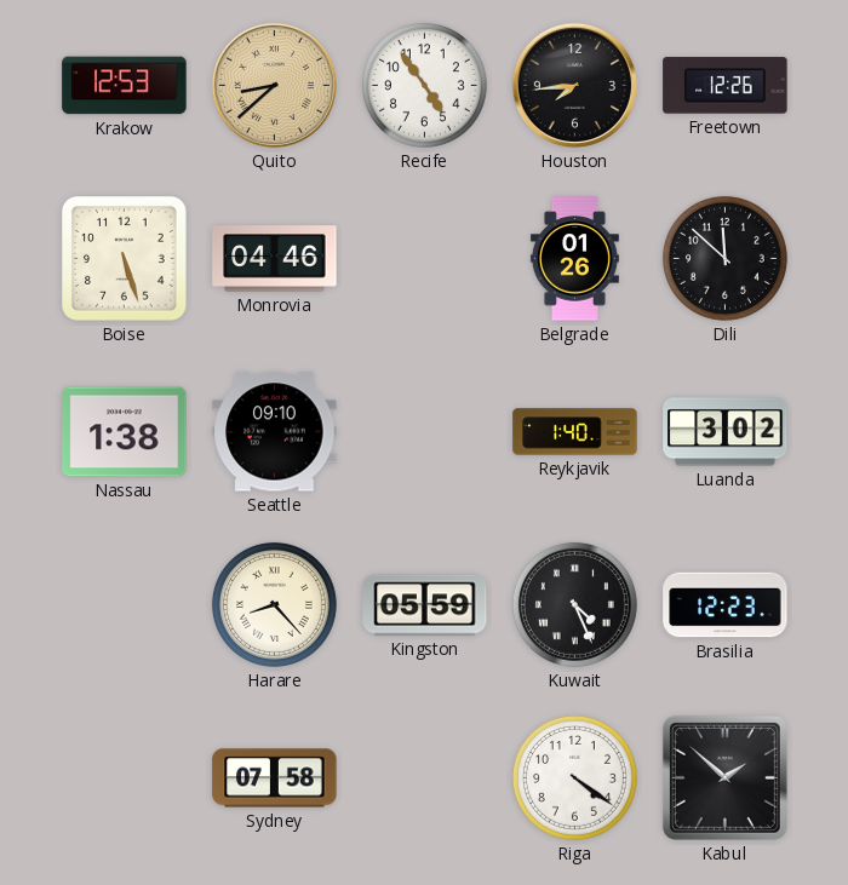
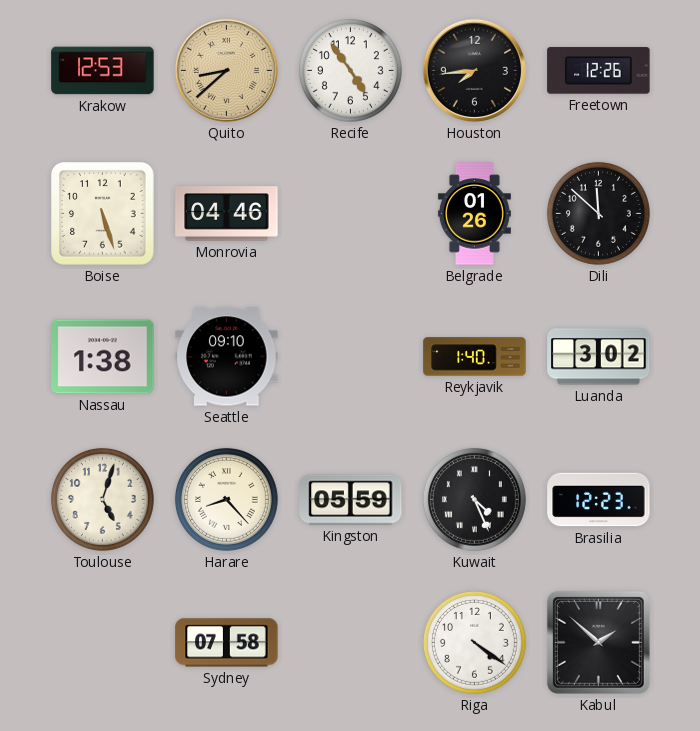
Toulouse: none -> 5:03 (102, 499)
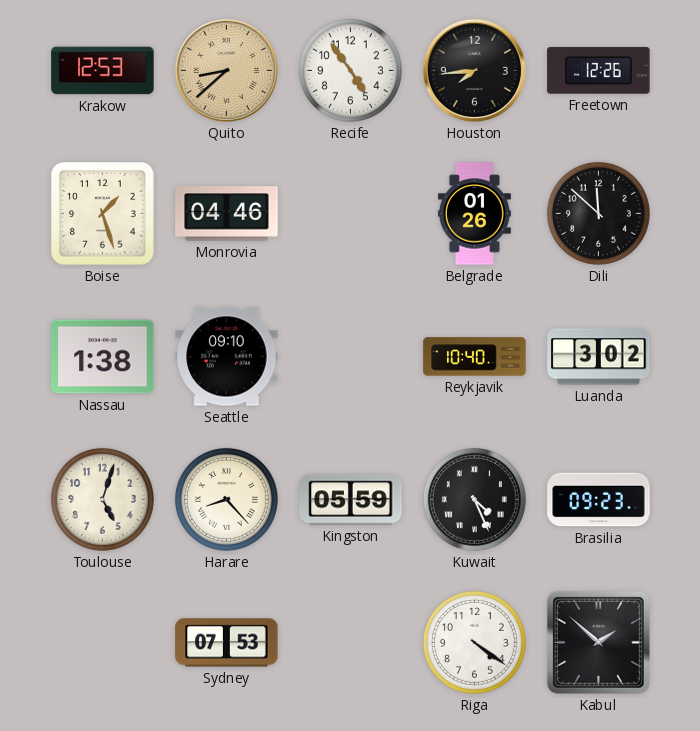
Boise: 5:27 -> 1:27 (103, 214)
Reykjavik: 1:40 -> 10:40 (475, 357)
Brasilia: 12:23 -> 09:23 (599, 500)
Sydney: 07:58 -> 07:53 (227, 643)
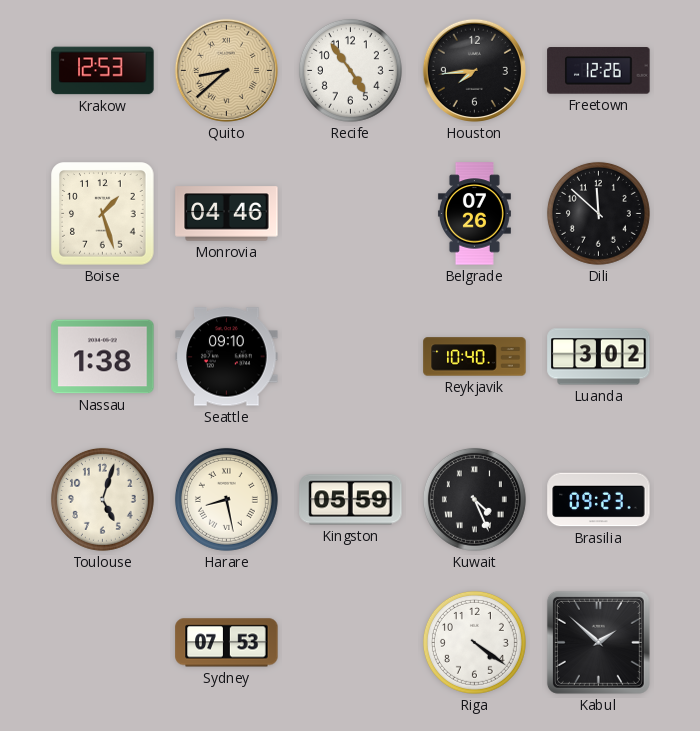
Belgrade: 01:26 -> 07:26 (474, 214)
Harare: 8:23 -> 8:28 (226, 499)
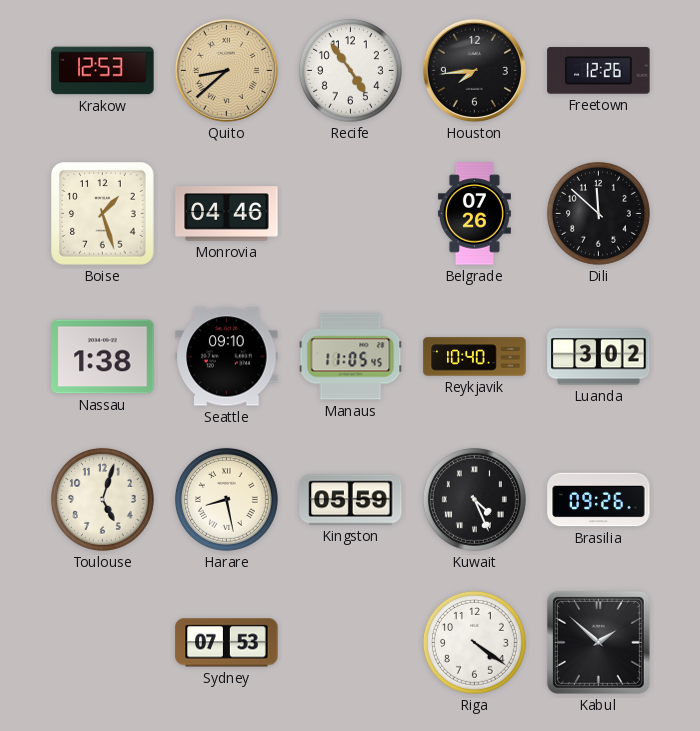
Manaus: none -> 11:05 (351, 357)
Brasilia: 09:23 -> 09:26 (599, 500)
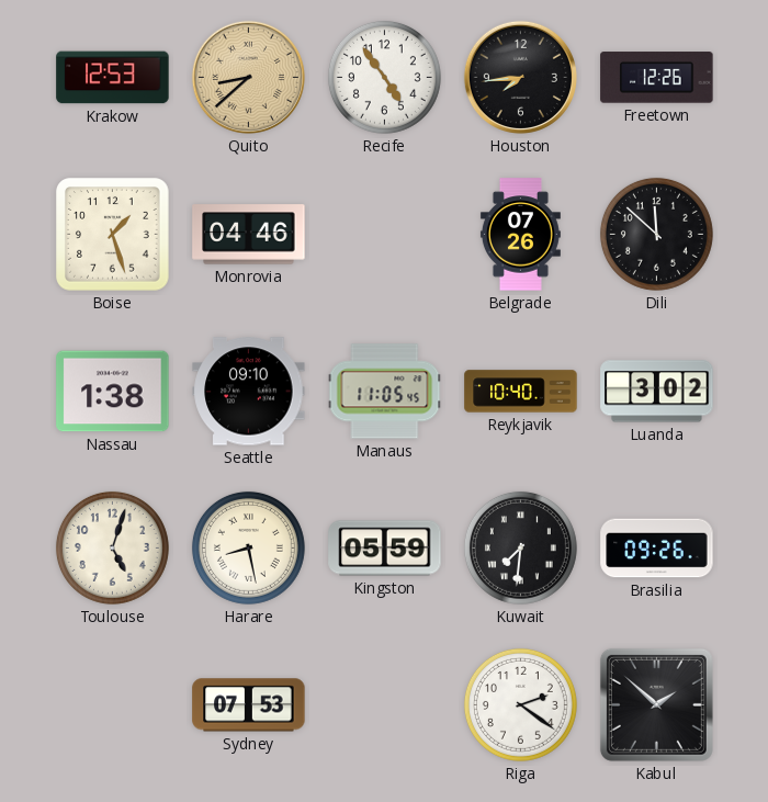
Kuwait: 4:26 -> 7:31 (520, 547)
Riga: 4:21 -> 2:21 (520, 704)
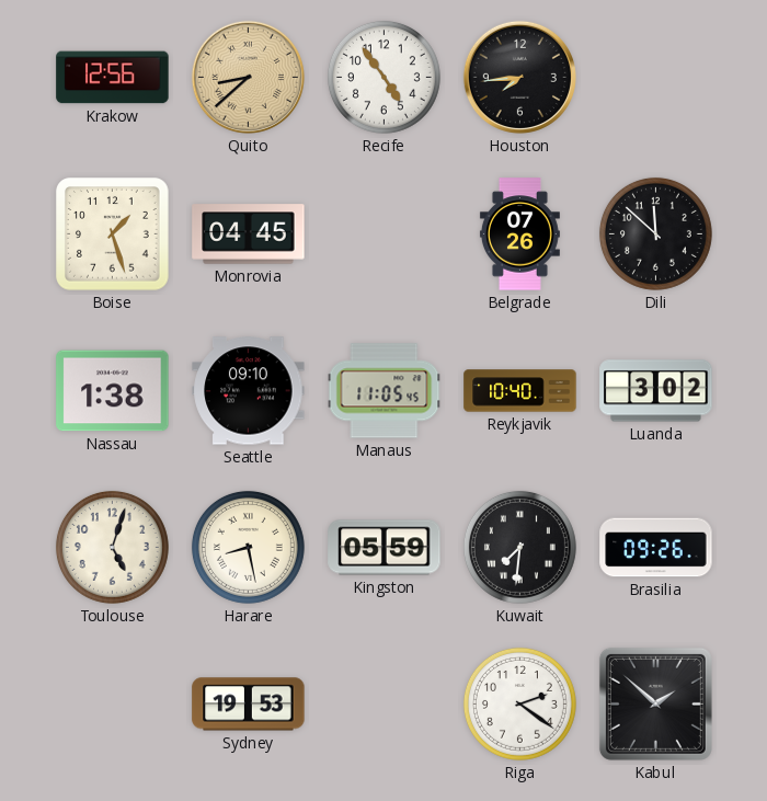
Krakow: 12:53 -> 12:56 (113, 78)
Freetown: 12:26 -> none (657, 78)
Monrovia: 04:46 -> 04:45 (249, 234)
Sydney: 07:53 -> 19:53 (249, 705)
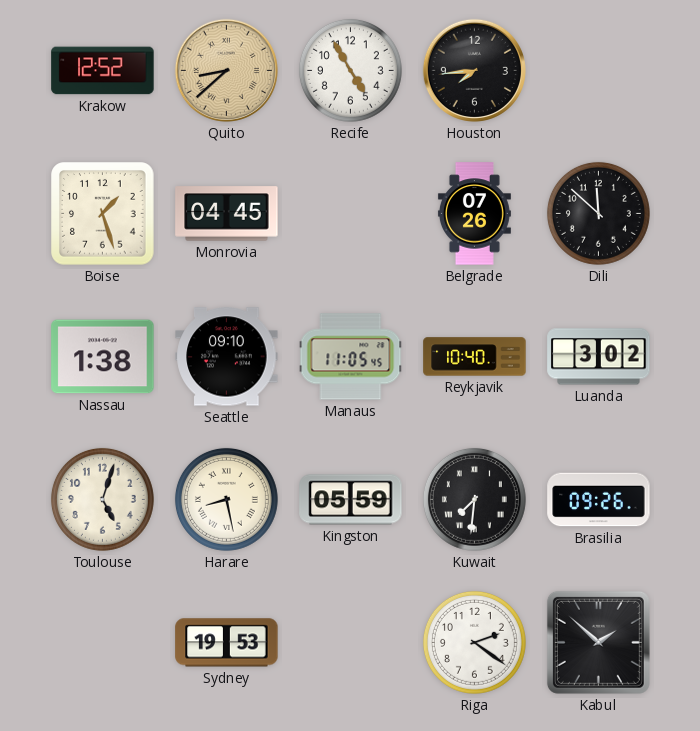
Krakow: 12:56 -> 12:52 (103, 71)
Recife: 4:54 -> 4:55 (350, 70)
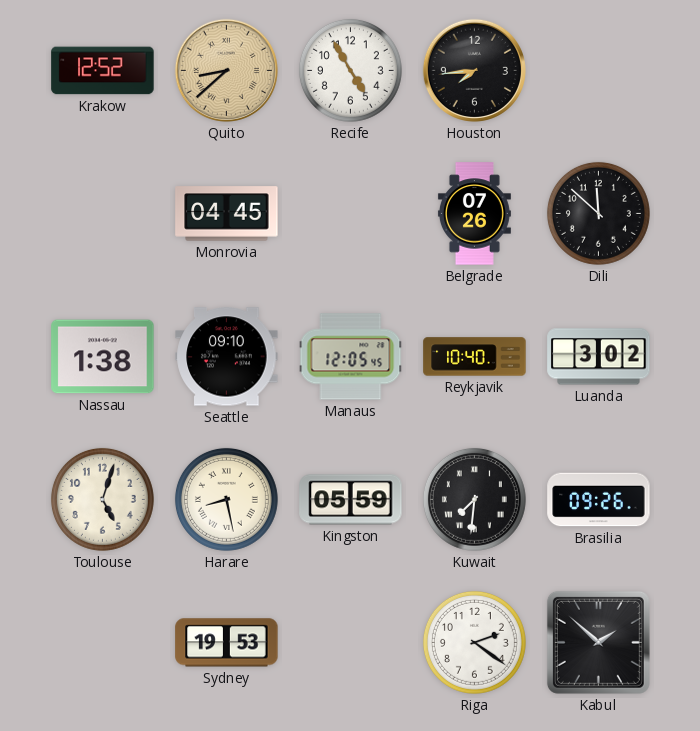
Boise: 1:27 -> none (103, 214)
Manaus: 11:05 -> 12:05 (351, 357)
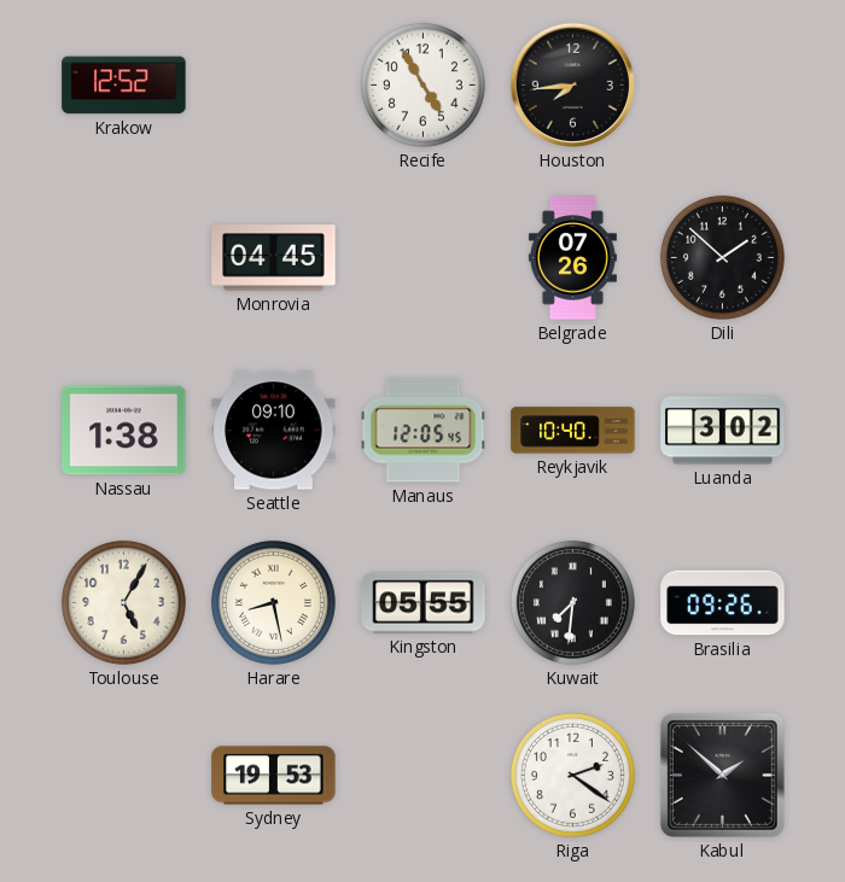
Quito: 8:38 -> none (226, 70)
Dili: 11:52 -> 1:52 (722, 257)
Toulouse: 5:03 -> 5:05 (123, 602)
Kingston: 05:59 -> 05:55 (424, 603)
